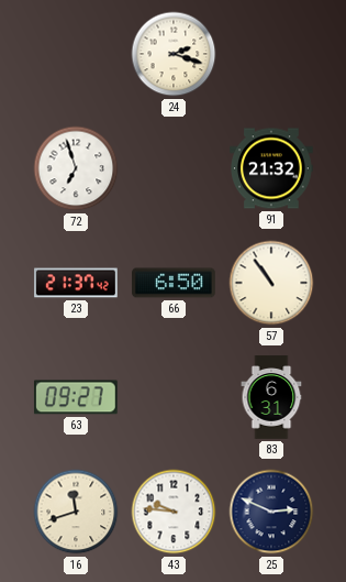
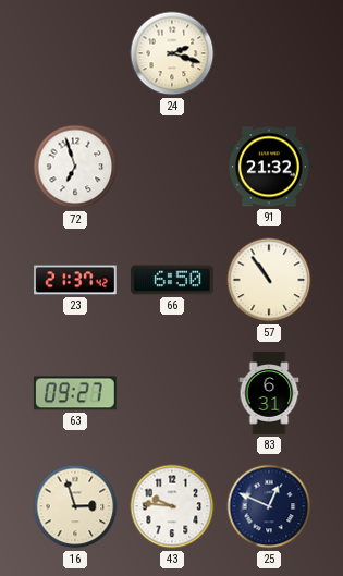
16: 11:42 -> 2:57 (75, 506)
25: 2:49 -> 12:49 (269, 506)
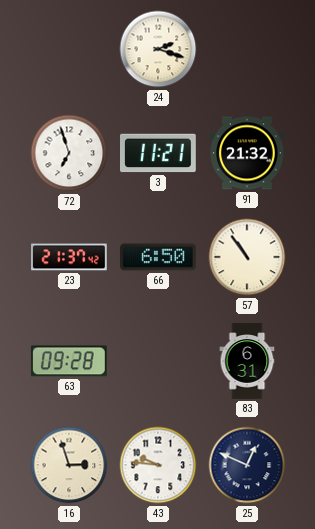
3: none -> 11:21 (159, 153)
63: 09:27 -> 09:28 (69, 361)
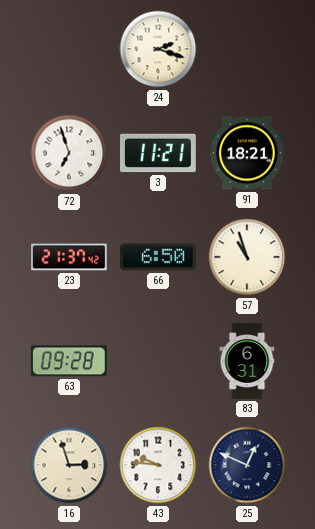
91: 21:32 -> 18:21 (247, 153)
57: 10:54 -> 10:57 (247, 257)
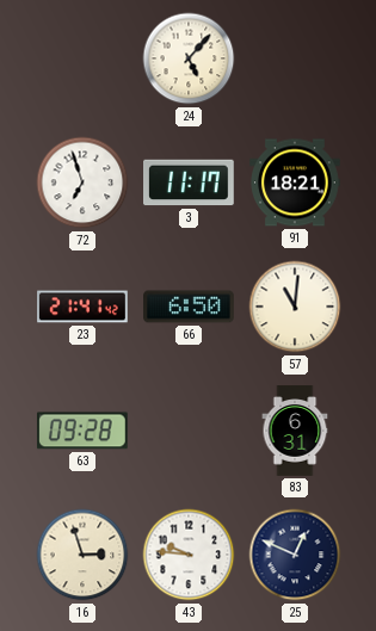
24: 2:18 -> 5:07 (189, 58)
3: 11:21 -> 11:17 (190, 183)
23: 21:37 -> 21:41 (82, 307)
57: 10:57 -> 11:01 (295, 307)
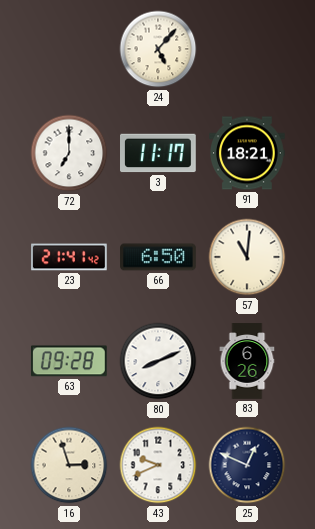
72: 6:57 -> 7:00 (69, 153)
80: none -> 8:11 (158, 361)
83: 6:31 -> 6:26 (247, 361)
43: 9:46 -> 9:41 (158, 465)
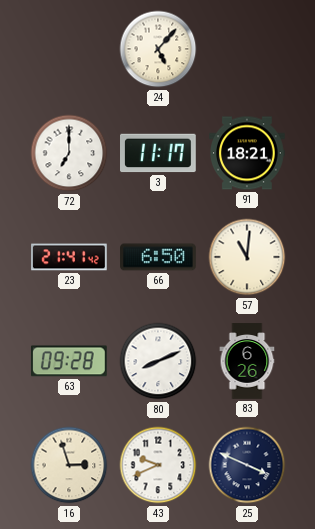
25: 12:49 -> 3:49 (247, 465)
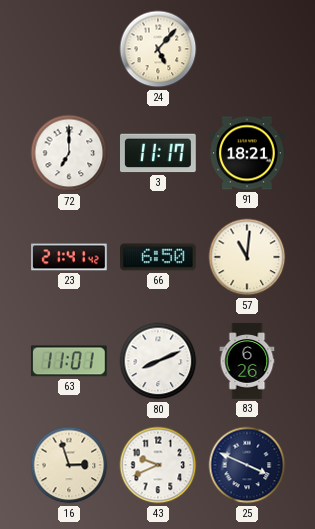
63: 09:28 -> 11:01 (69, 361)
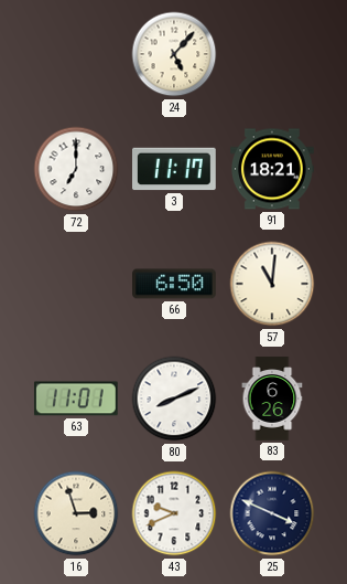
23: 21:41 -> none (69, 257)
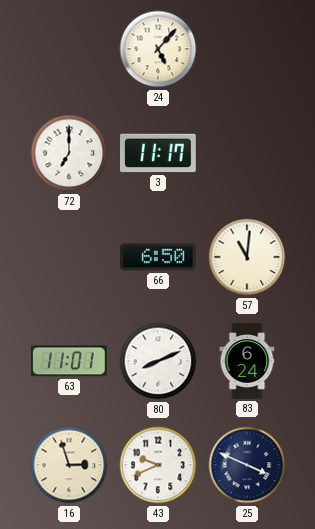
91: 18:21 -> none (272, 169)
83: 6:26 -> 6:24 (247, 361)
